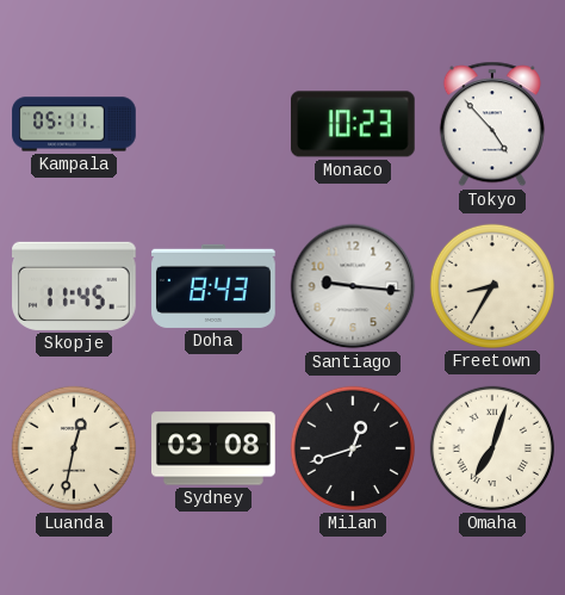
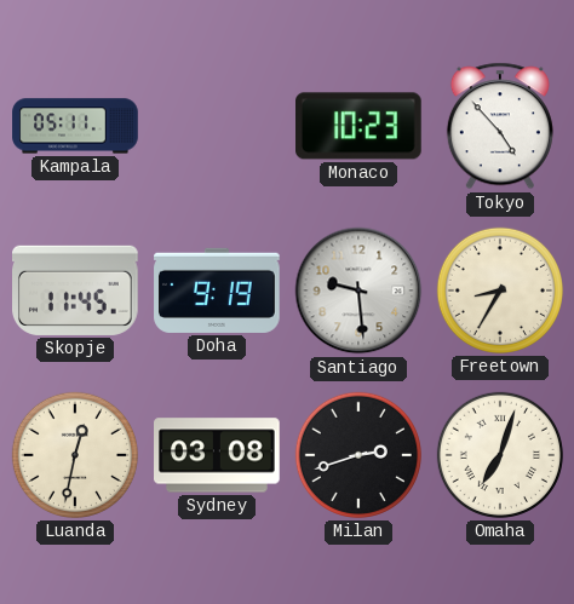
Doha: 8:43 -> 9:19 (217, 291)
Santiago: 9:16 -> 9:29 (358, 291)
Milan: 12:42 -> 2:42 (358, 455)
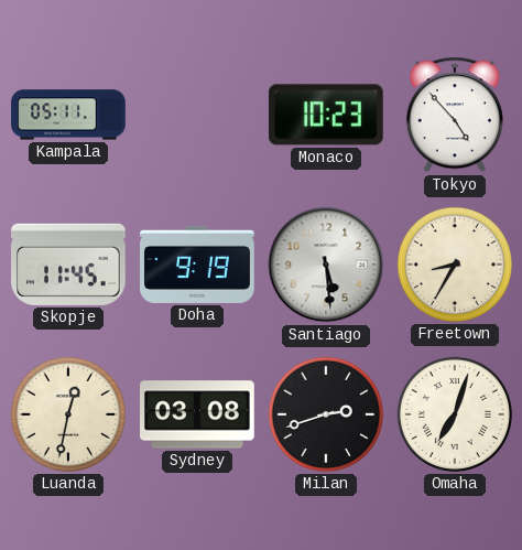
Santiago: 9:29 -> 5:29 (326, 265)
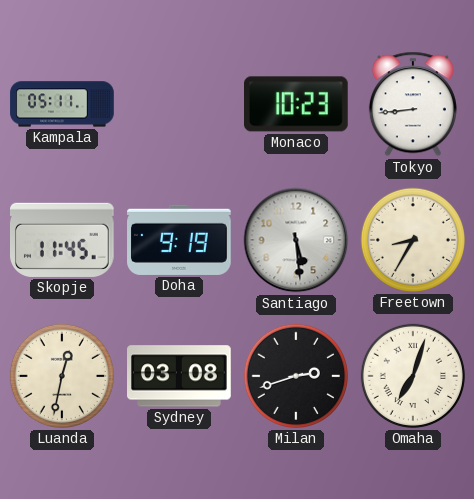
Tokyo: 4:53 -> 8:44 (413, 104)
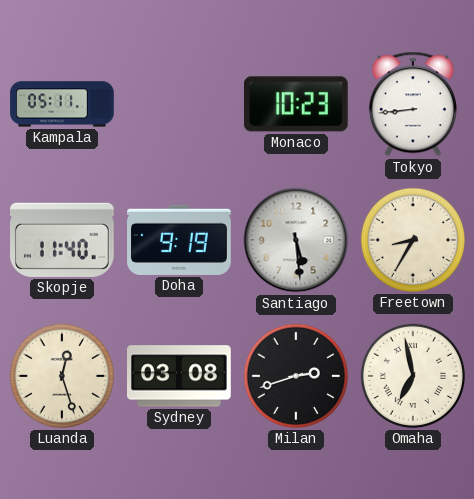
Skopje: 11:45 -> 11:40 (63, 240)
Luanda: 12:32 -> 12:27 (62, 376)
Omaha: 7:03 -> 6:58 (413, 376)
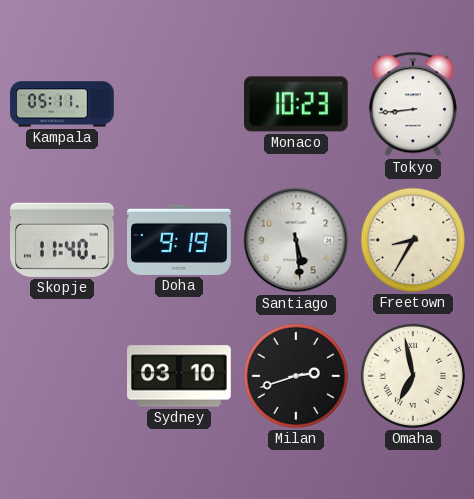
Luanda: 12:27 -> none (62, 376)
Sydney: 03:08 -> 03:10 (180, 376)
